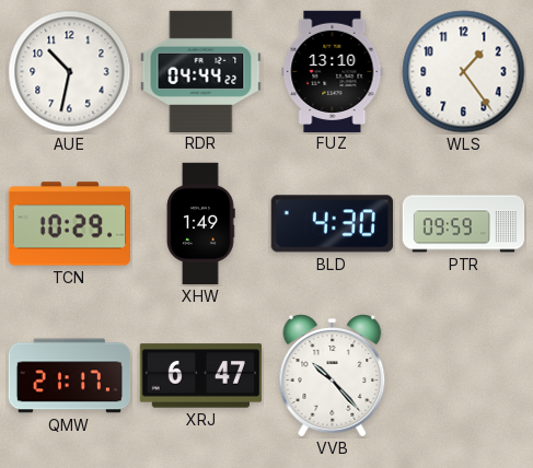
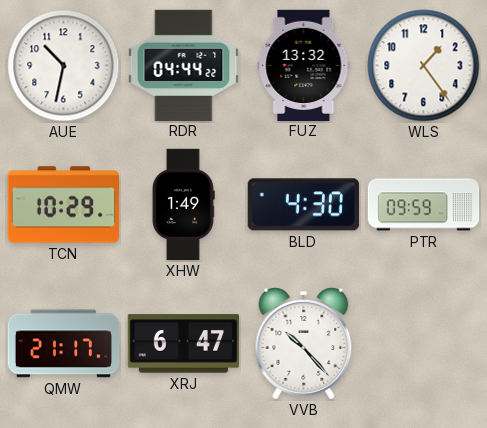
FUZ: 13:10 -> 13:32 (304, 65)
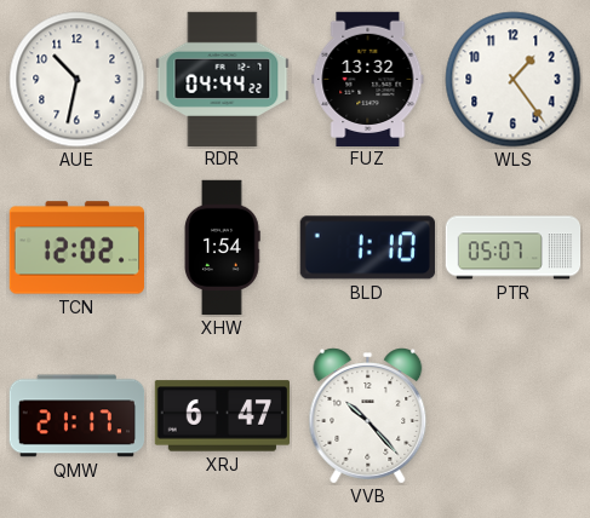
TCN: 10:29 -> 12:02 (76, 248)
XHW: 1:49 -> 1:54 (222, 248)
BLD: 4:30 -> 1:10 (367, 248)
PTR: 09:59 -> 05:07 (514, 248)
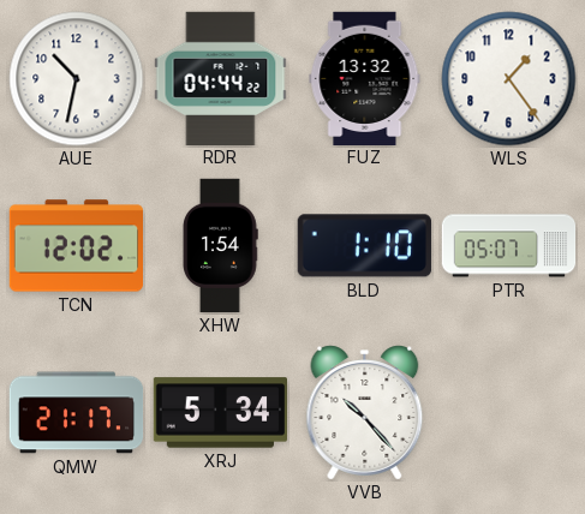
XRJ: 6:47 -> 5:34 (220, 413)
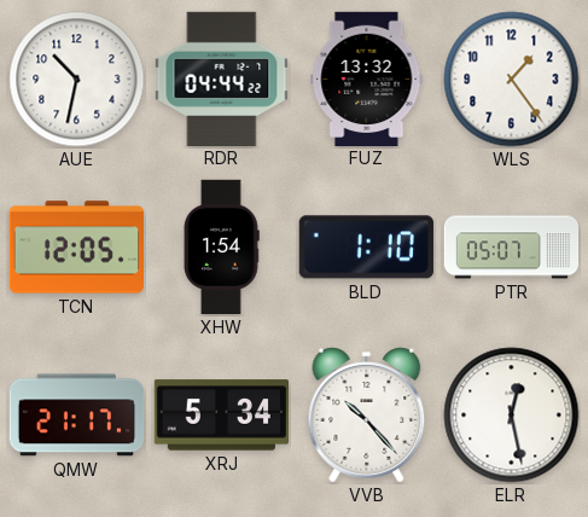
TCN: 12:02 -> 12:05 (76, 248)
ELR: none -> 12:28 (512, 416)
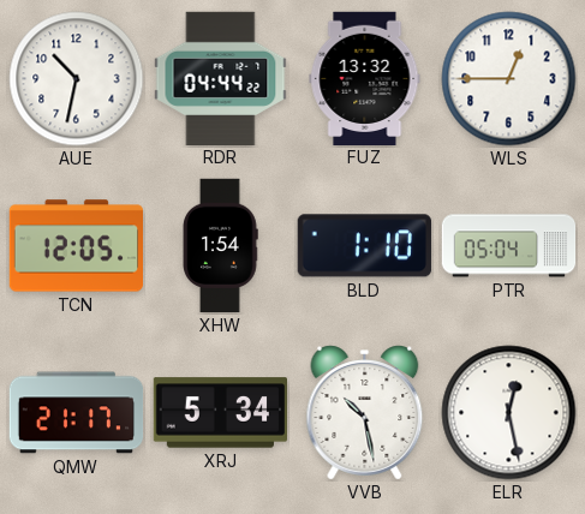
WLS: 1:24 -> 12:45 (509, 79)
PTR: 05:07 -> 05:04 (509, 246)
VVB: 10:23 -> 10:28 (365, 413)
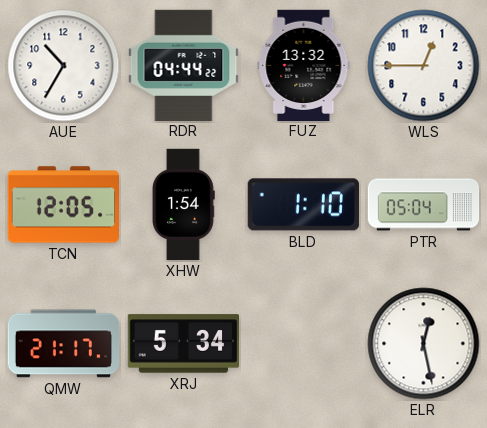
AUE: 10:32 -> 10:35 (64, 66)
VVB: 10:28 -> none (365, 413)
